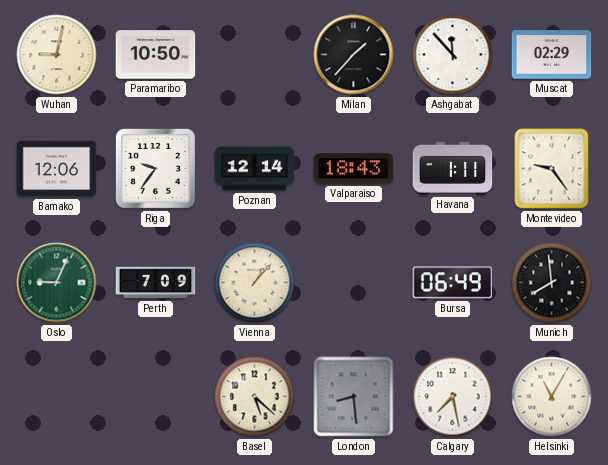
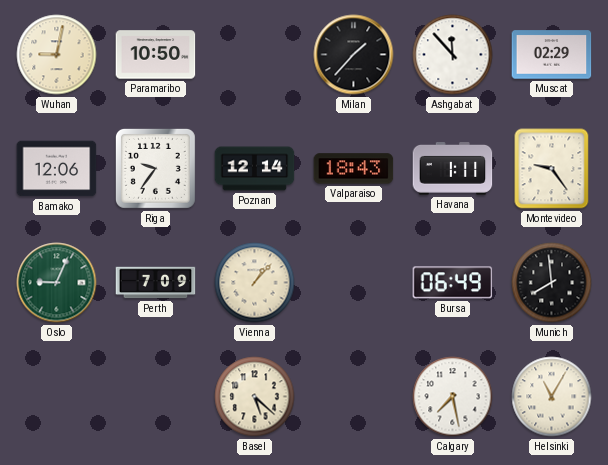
London: 8:29 -> none (354, 397)
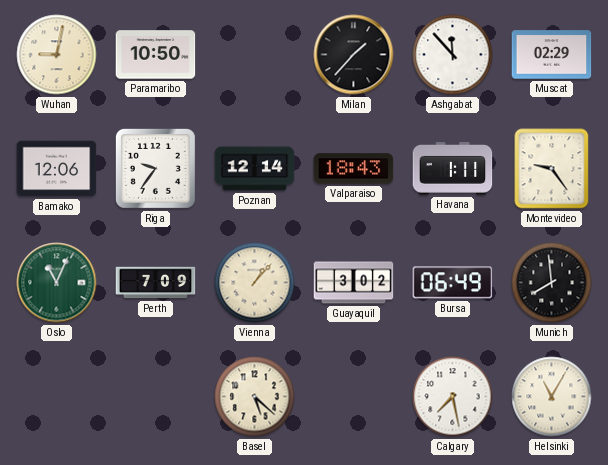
Oslo: 9:04 -> 11:04 (57, 283)
Guayaquil: none -> 3:02 (354, 283)
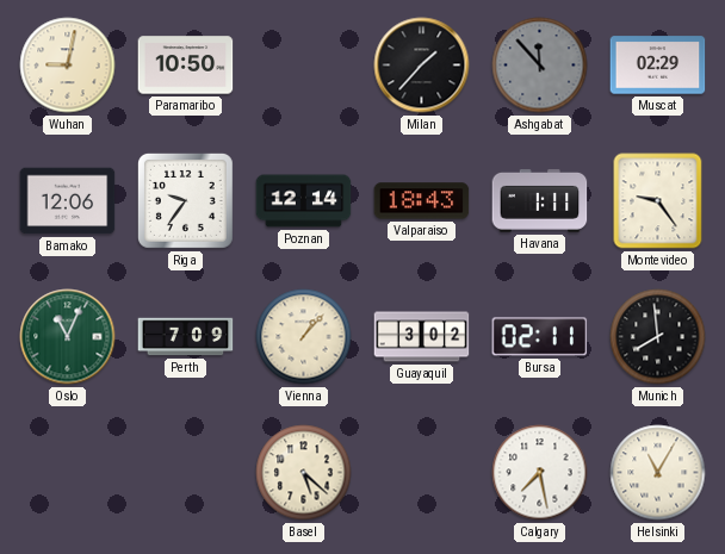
Ashgabat dial: white -> grey (540, 66)
Bursa: 06:49 -> 02:11 (540, 337)
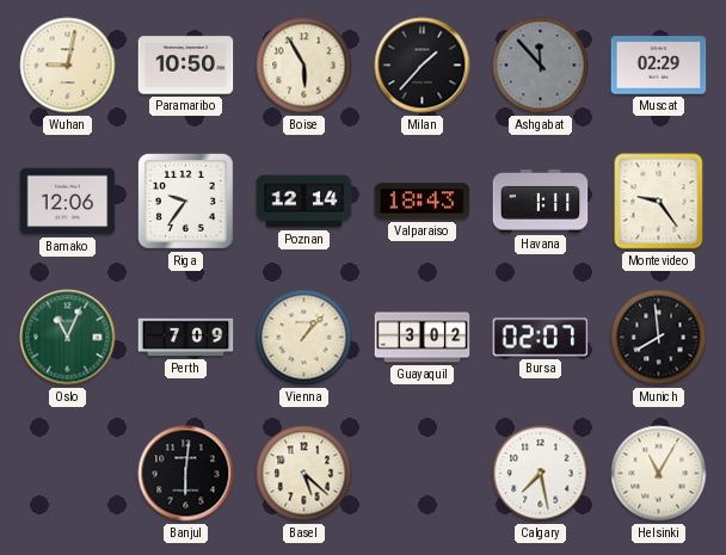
Boise: none -> 5:55 (304, 66)
Bursa: 02:11 -> 02:07 (541, 338)
Banjul: none -> 6:01 (186, 474)
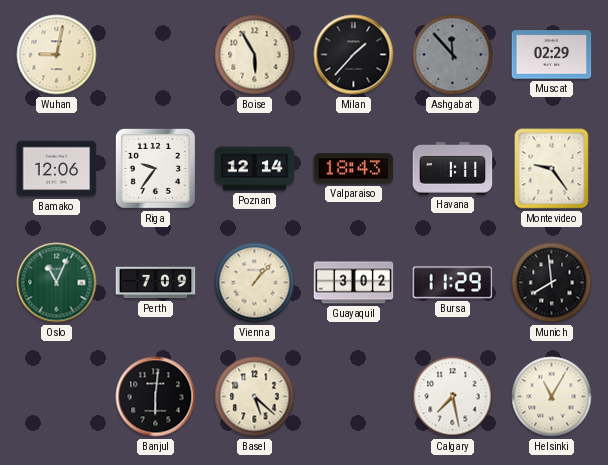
Paramaribo: 10:50 -> none (186, 66)
Bursa: 02:07 -> 11:29 (453, 283)
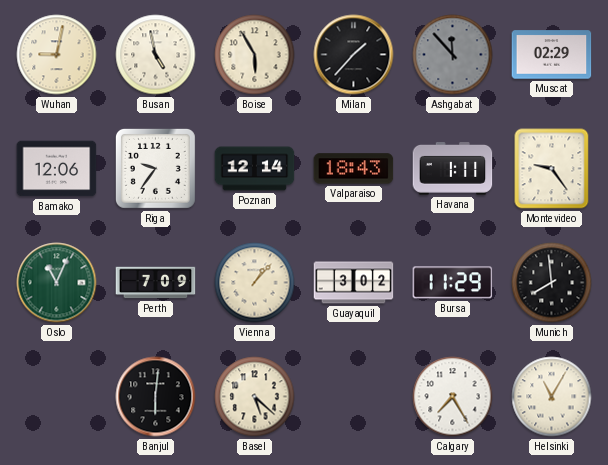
Busan: none -> 4:58 (156, 55)
Calgary: 7:28 -> 7:25 (453, 397)
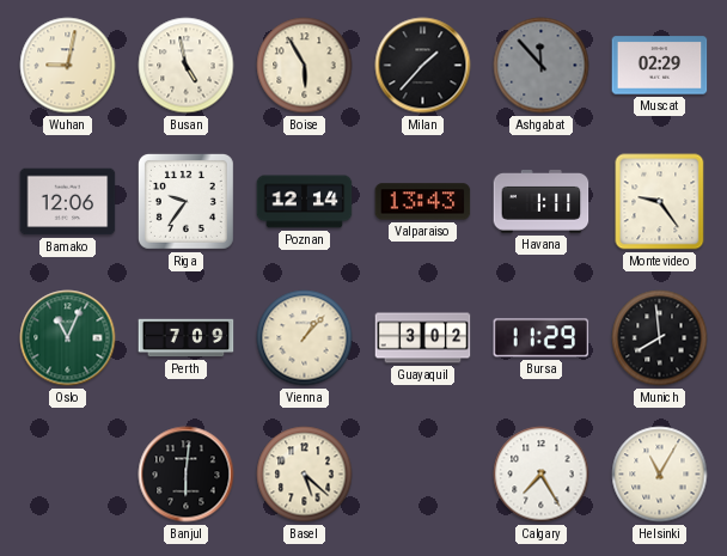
Valparaiso: 18:43 -> 13:43 (423, 202)
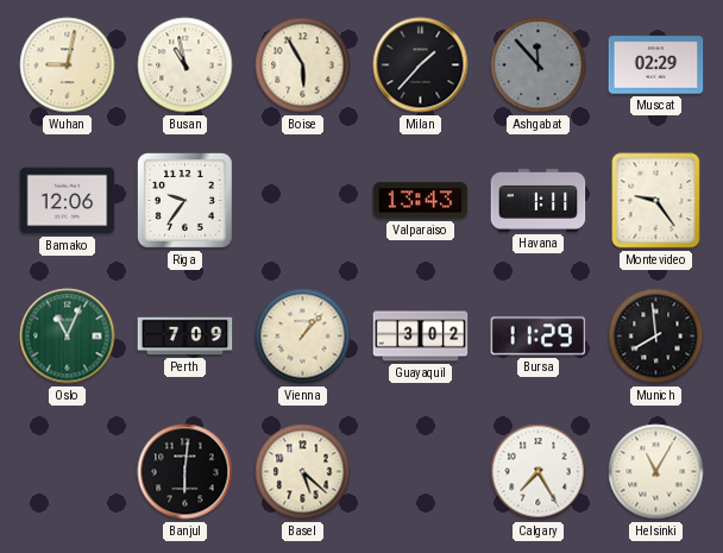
Busan: 4:58 -> 10:58 (186, 65)
Poznan: 12:14 -> none (305, 202)
